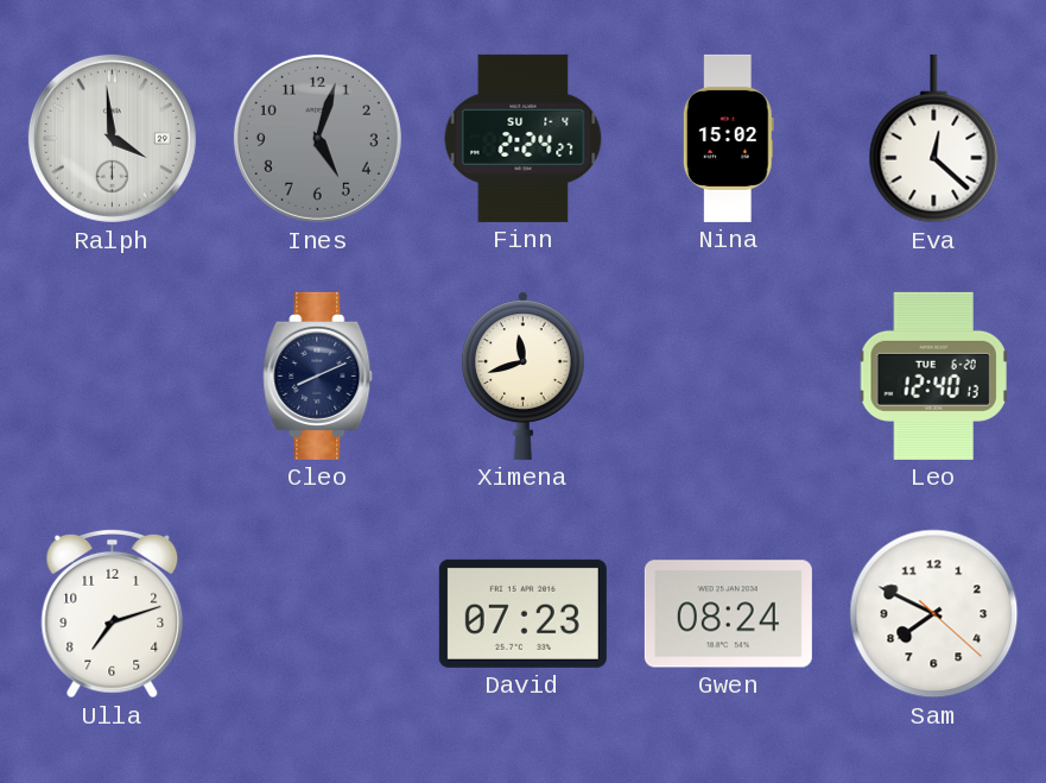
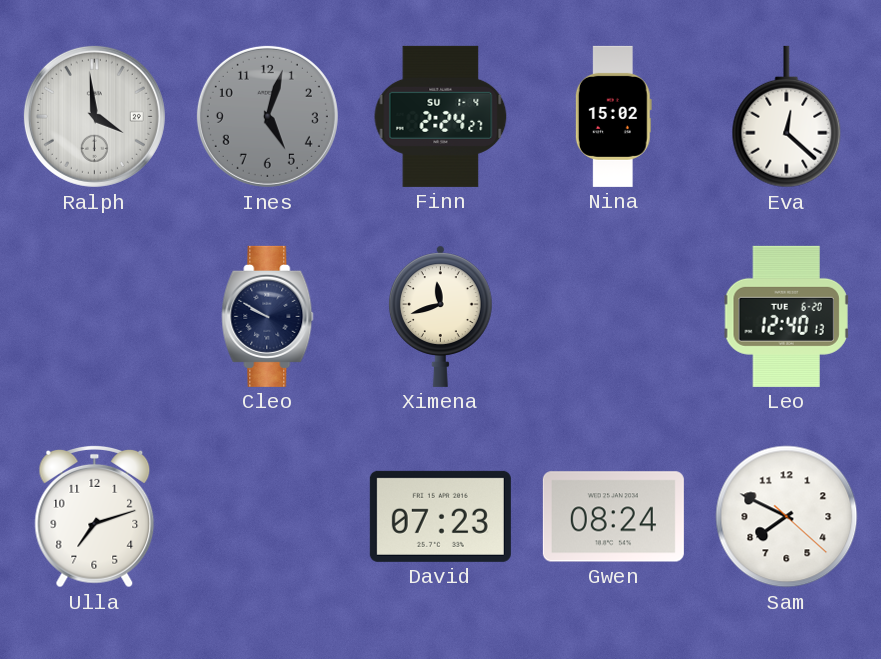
Cleo: 8:11 -> 9:50 (268, 316)
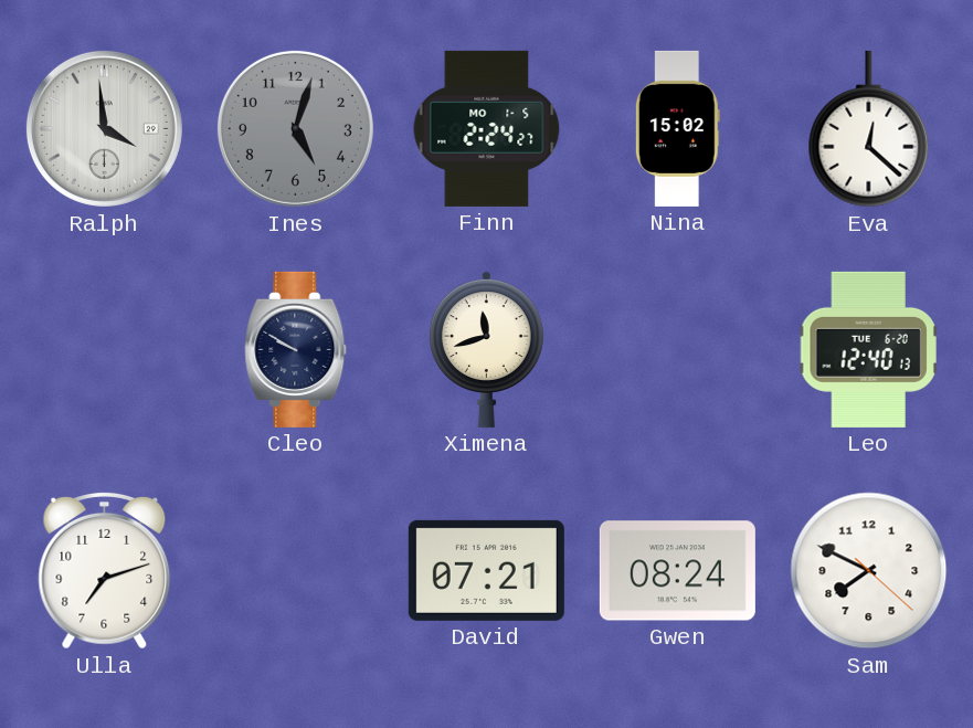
Finn date: SU 1-4 -> MO 1-5 (487, 128)
David: 07:23 -> 07:21 (486, 570)
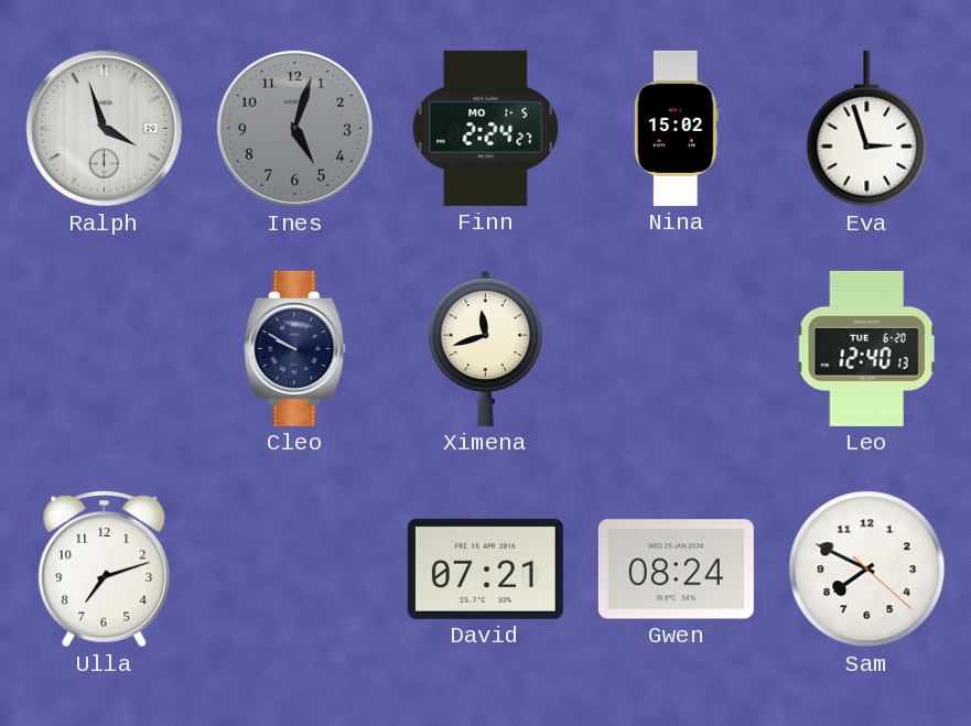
Ralph: 3:59 -> 3:57 (104, 128)
Eva: 12:22 -> 2:57 (867, 129)
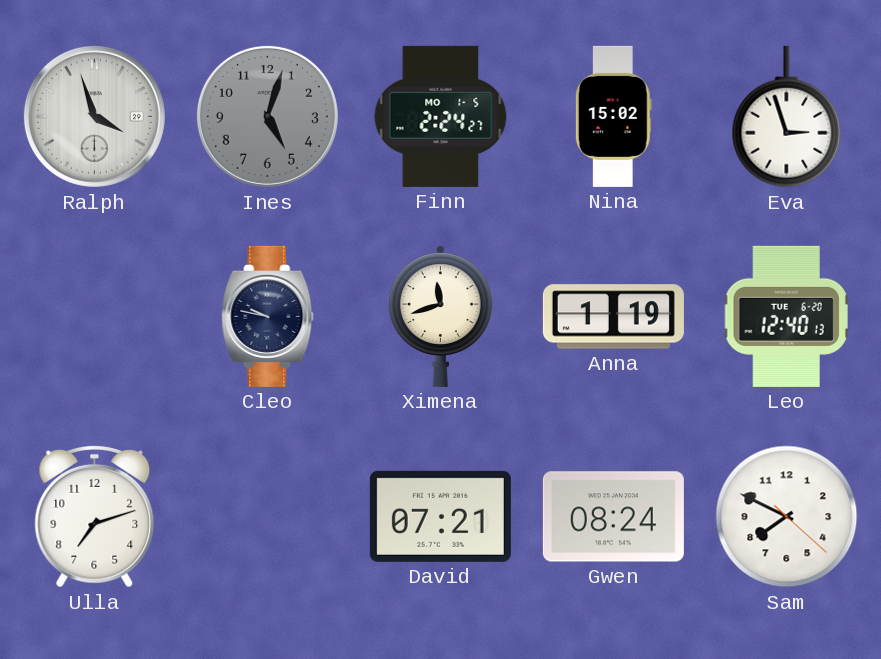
Cleo: 9:50 -> 9:47 (268, 316)
Anna: none -> 1:19 (613, 317)
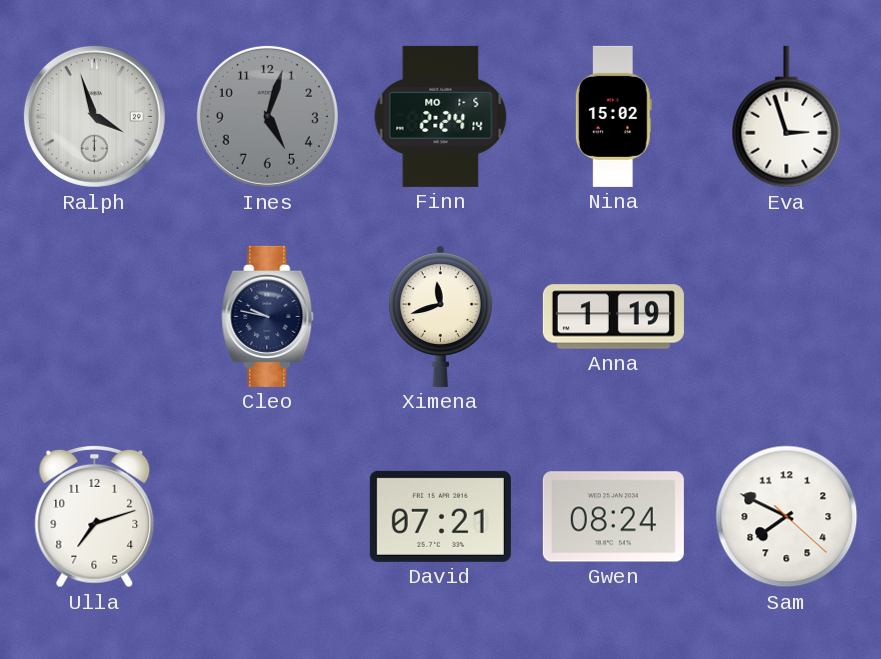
Finn: 2:24:27 -> 2:24:14 (441, 116)
Leo: 12:40 -> none (787, 316)
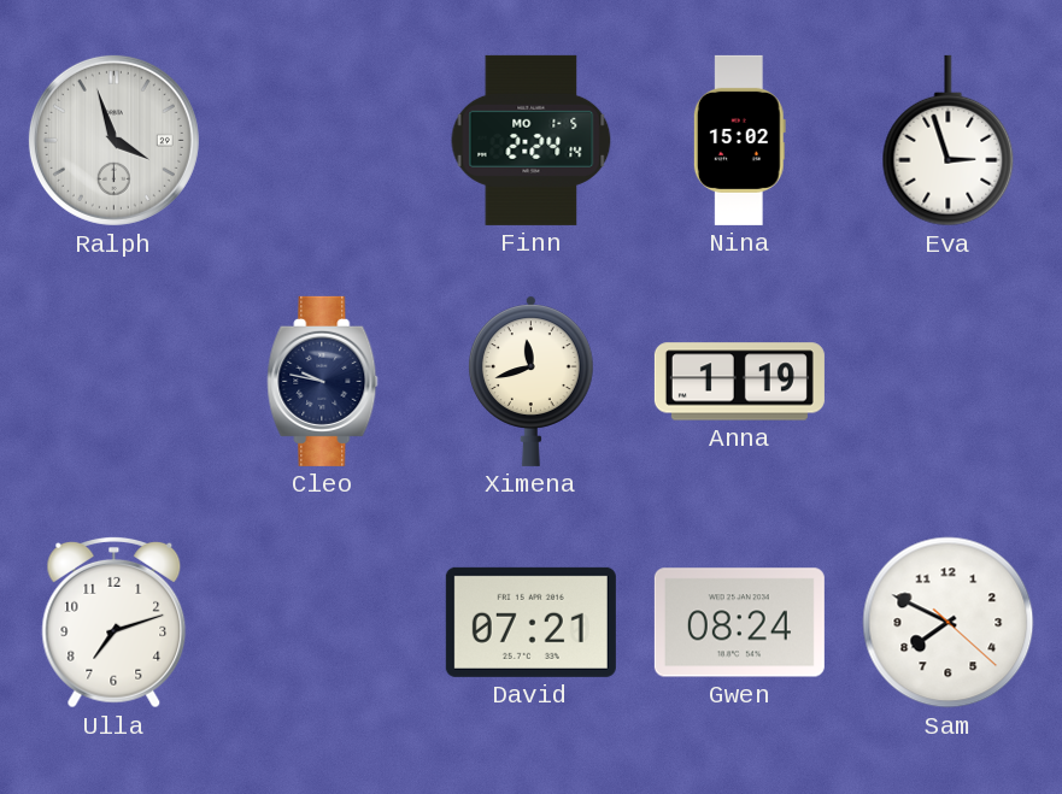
Ines: 5:03 -> none (267, 116)
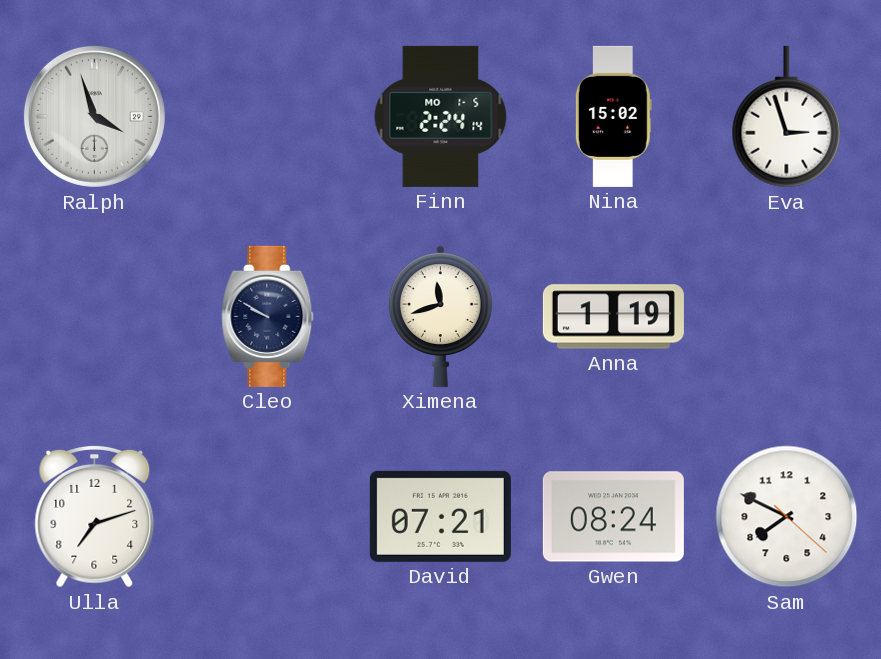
Cleo: 9:47 -> 9:50 (268, 316)
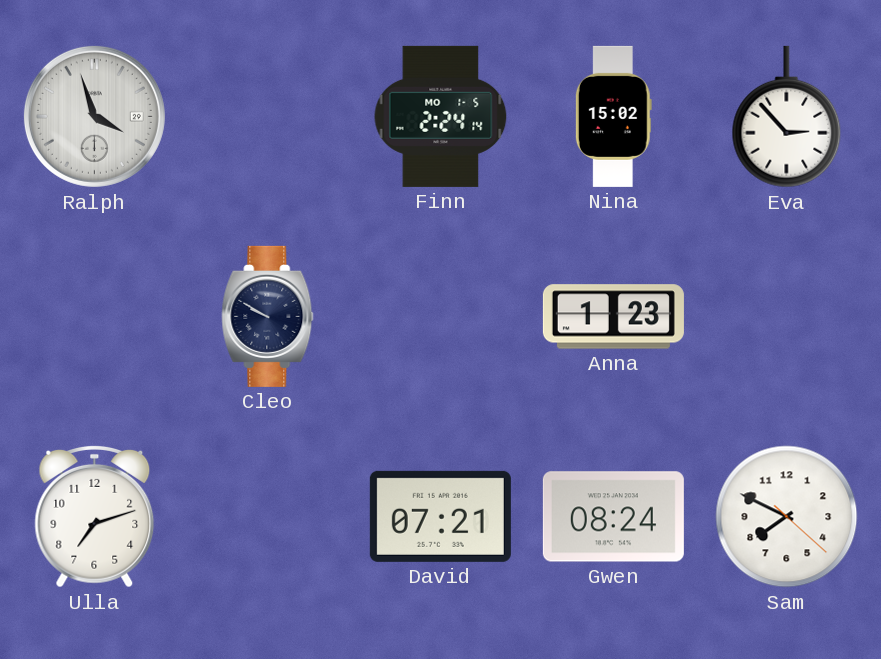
Eva: 2:57 -> 2:53 (787, 117)
Ximena: 11:42 -> none (440, 316)
Anna: 1:19 -> 1:23 (613, 317)
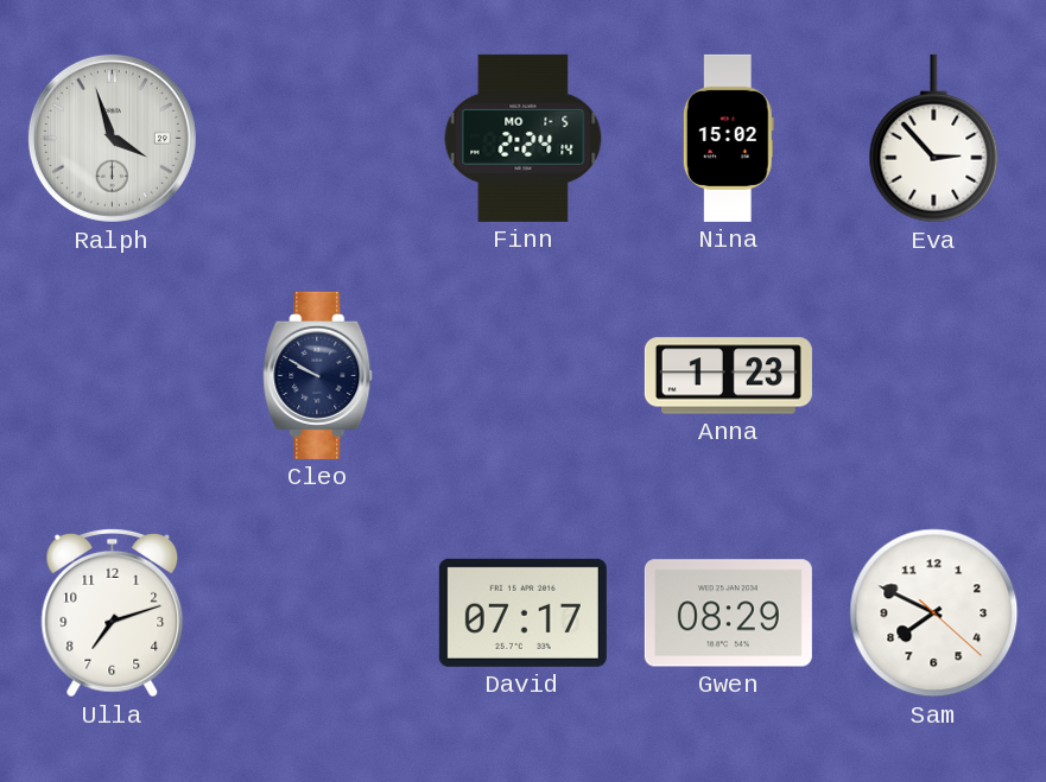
David: 07:21 -> 07:17 (522, 612)
Gwen: 08:24 -> 08:29 (728, 613)
